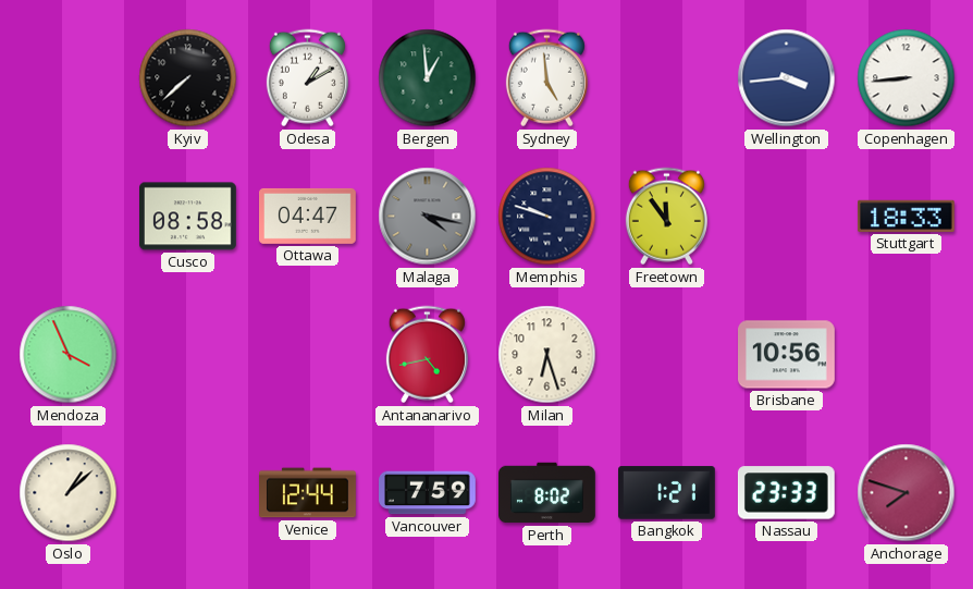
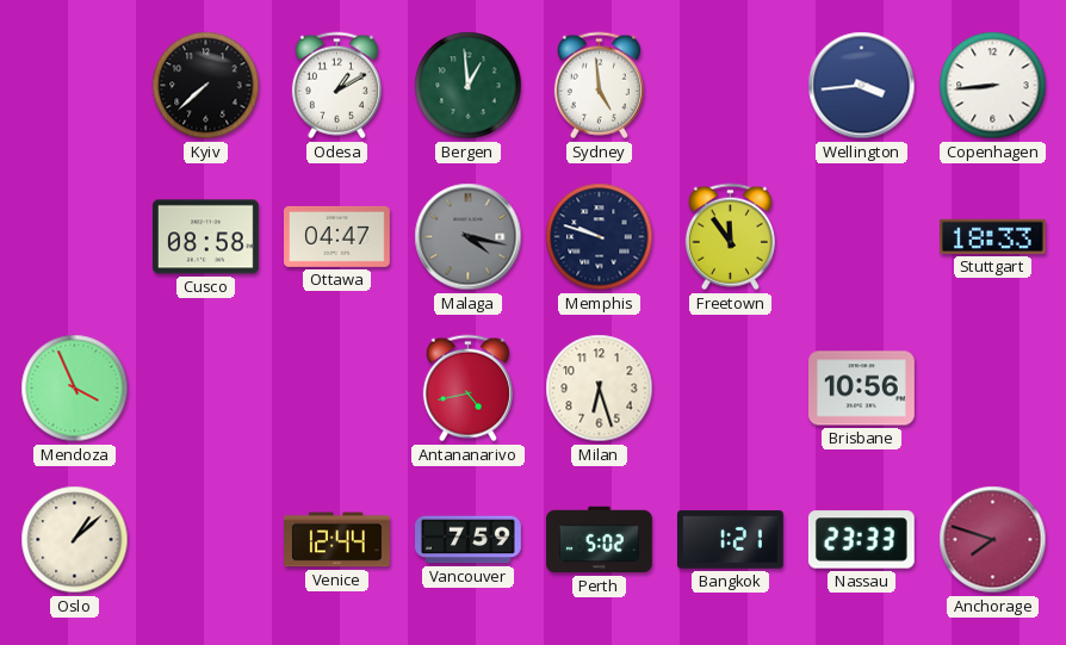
Perth: 8:02 -> 5:02 (600, 540)
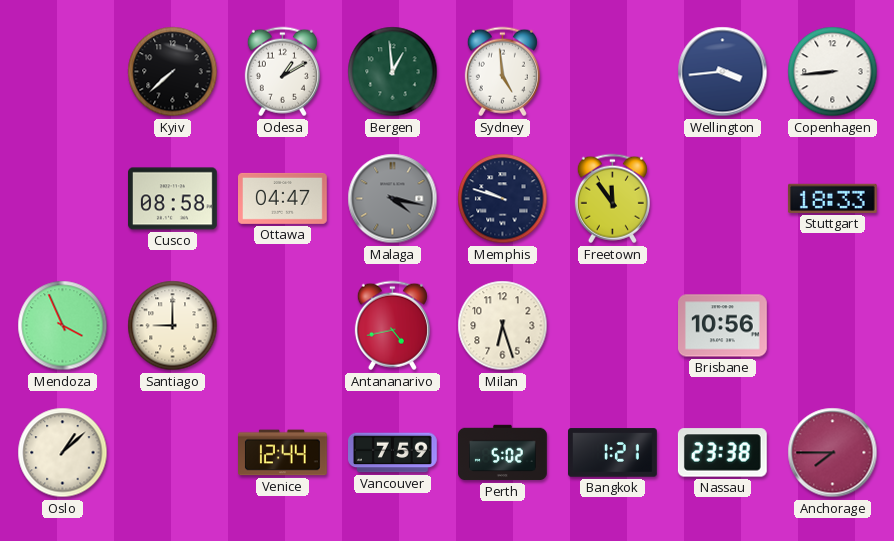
Santiago: none -> 9:00 (173, 326)
Nassau: 23:33 -> 23:38 (722, 453)
Anchorage: 7:48 -> 7:45 (833, 453)
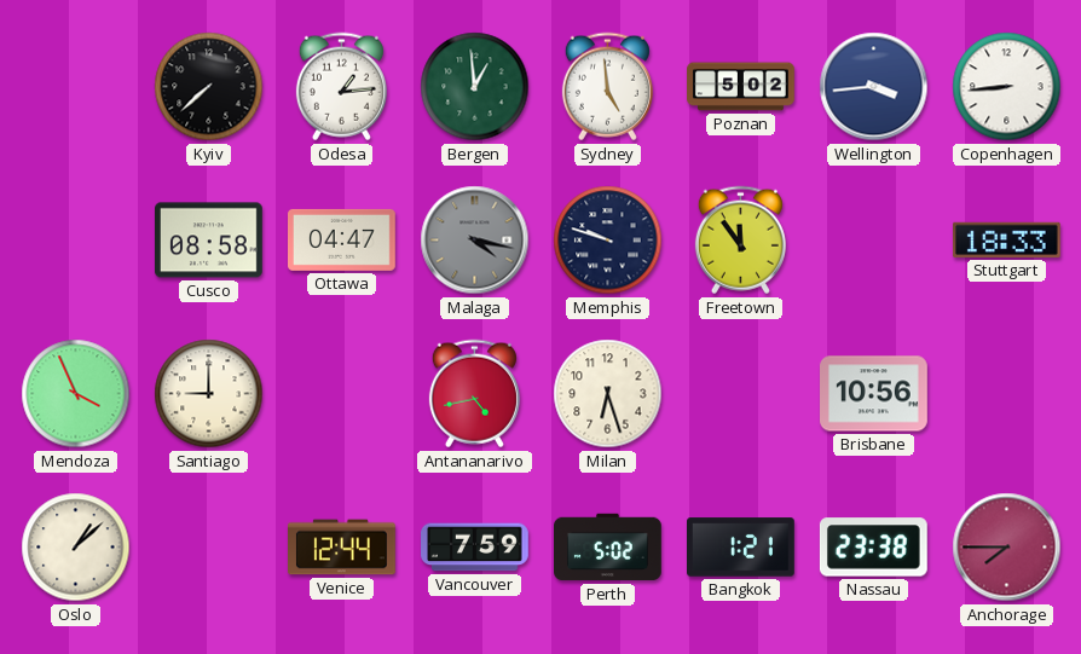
Odesa: 1:10 -> 1:14 (341, 87)
Poznan: none -> 5:02 (741, 87)
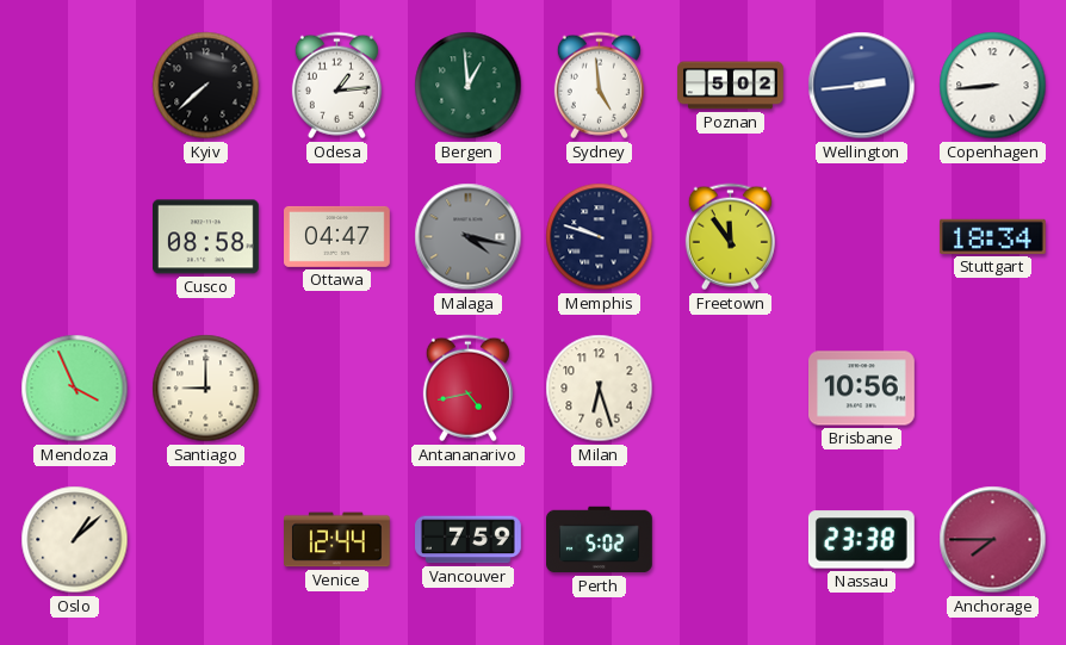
Wellington: 3:44 -> 2:44 (862, 86)
Stuttgart: 18:33 -> 18:34 (992, 236)
Bangkok: 1:21 -> none (741, 548)
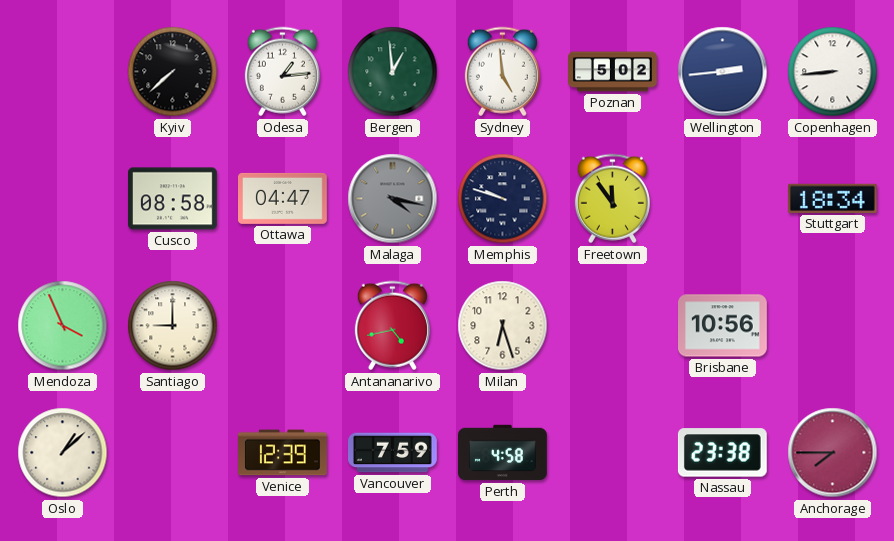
Venice: 12:44 -> 12:39 (283, 453)
Perth: 5:02 -> 4:58 (503, 453)
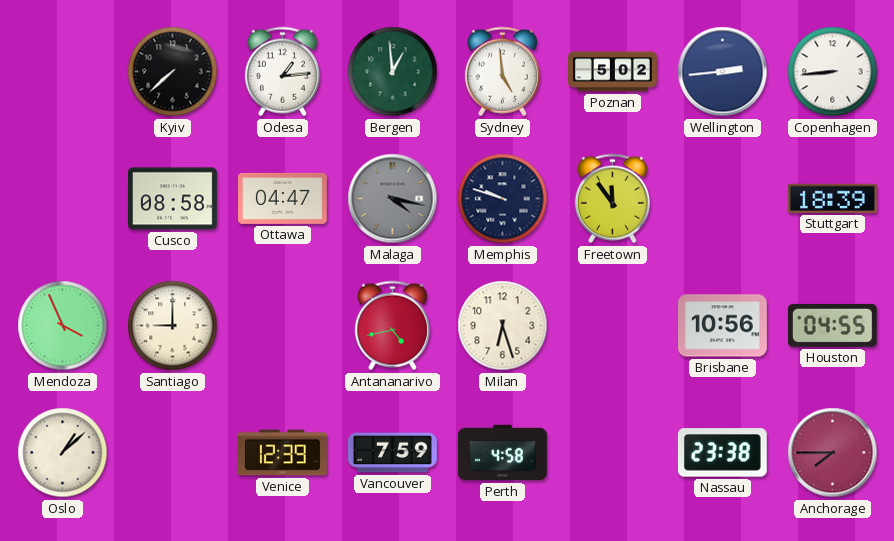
Stuttgart: 18:34 -> 18:39 (832, 198)
Houston: none -> 04:55 (832, 325)
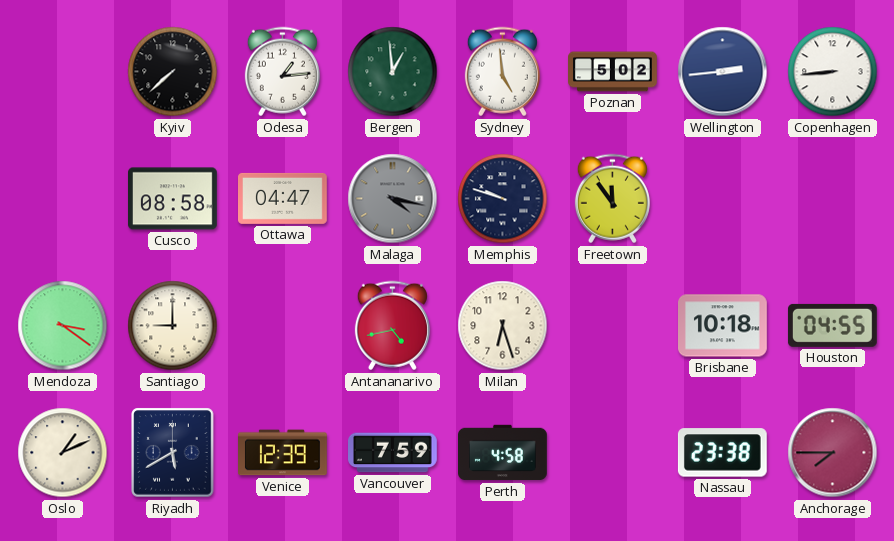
Stuttgart: 18:39 -> none (832, 198)
Mendoza: 3:56 -> 3:21 (63, 326)
Brisbane: 10:56 -> 10:18 (723, 326)
Oslo: 1:08 -> 1:11 (63, 453)
Riyadh: none -> 5:40 (173, 453)
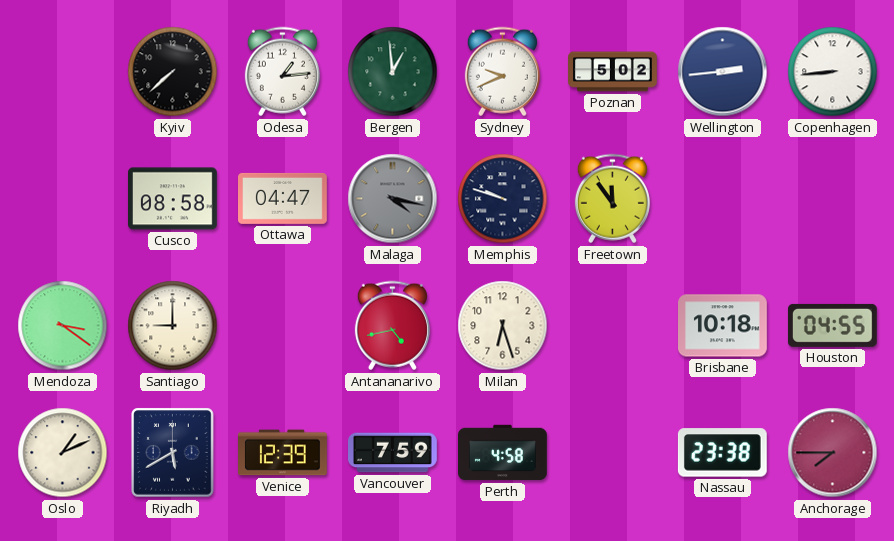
Sydney: 4:59 -> 9:41 (502, 72)
